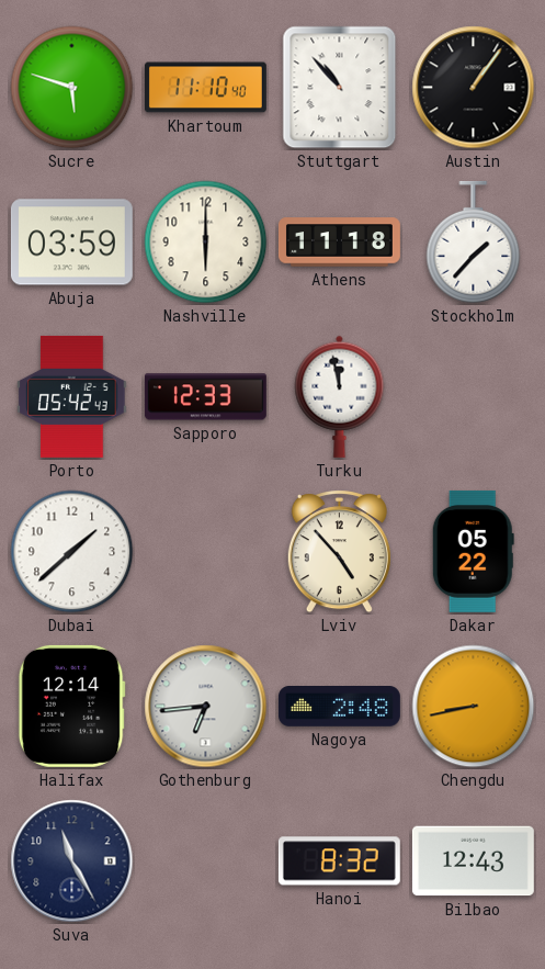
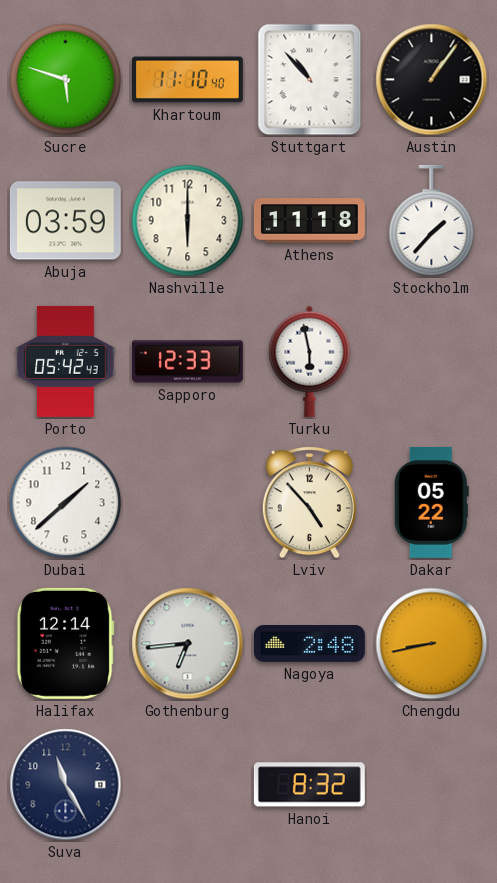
Turku: 11:58 -> 5:58 (310, 361)
Bilbao: 12:43 -> none (473, 861)
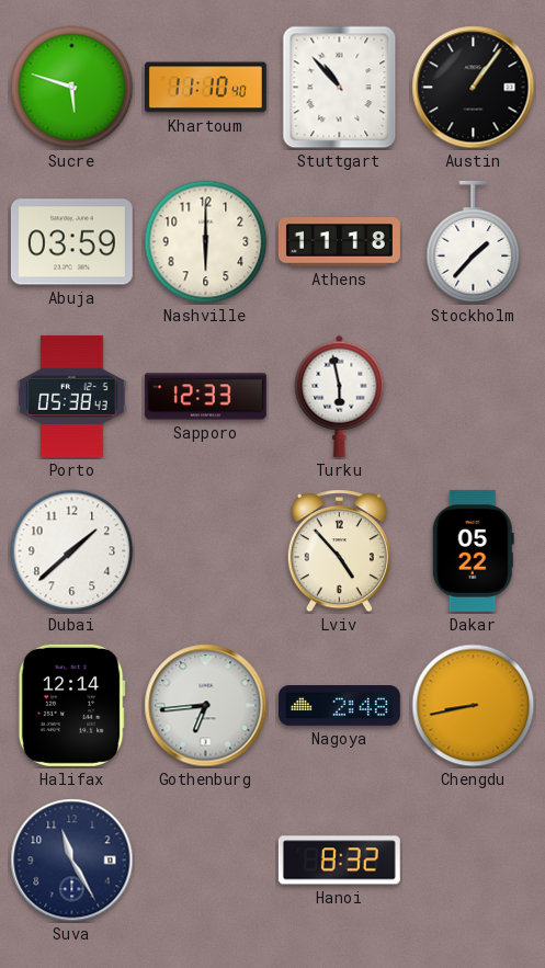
Porto: 05:42 -> 05:38 (72, 396)
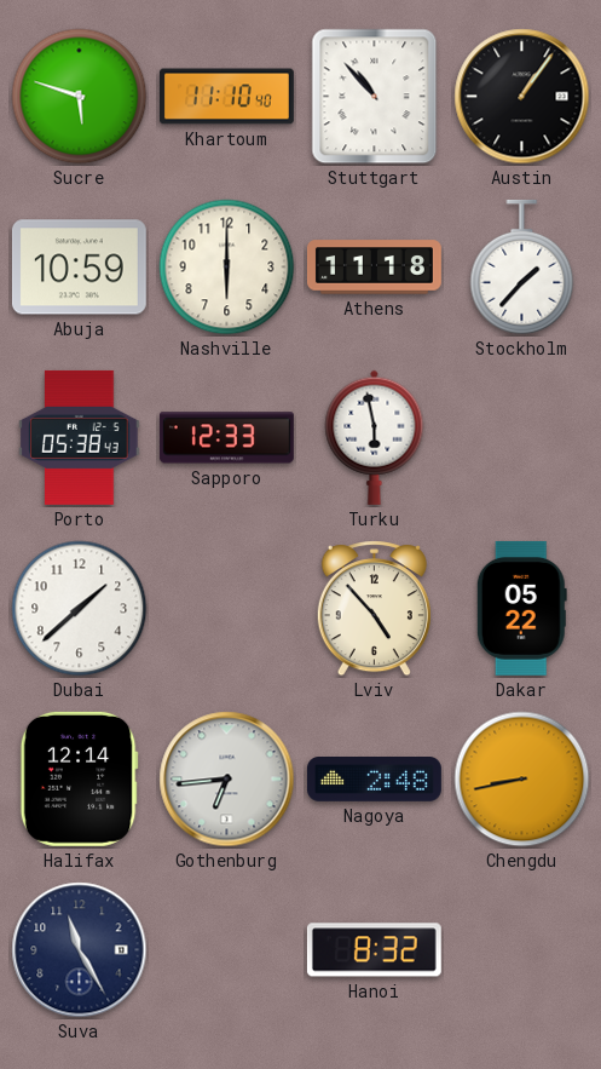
Abuja: 03:59 -> 10:59 (79, 268)
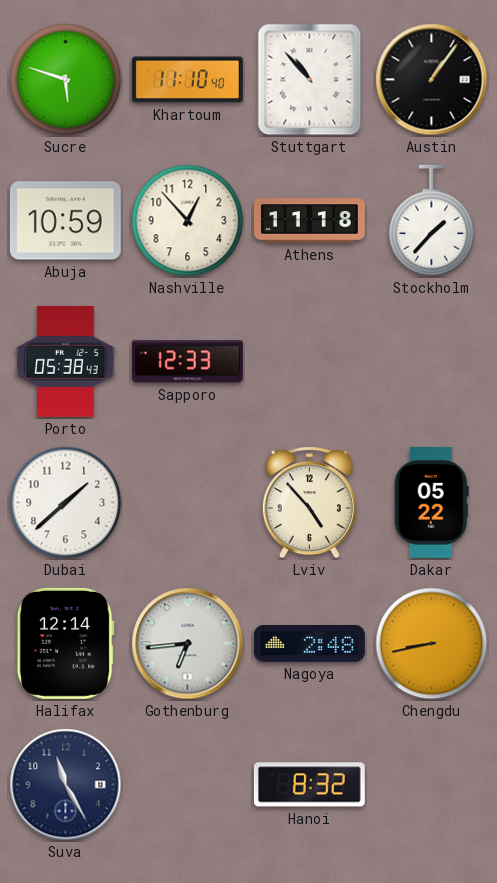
Nashville: 6:00 -> 12:53 (188, 221)
Turku: 5:58 -> none (375, 437)
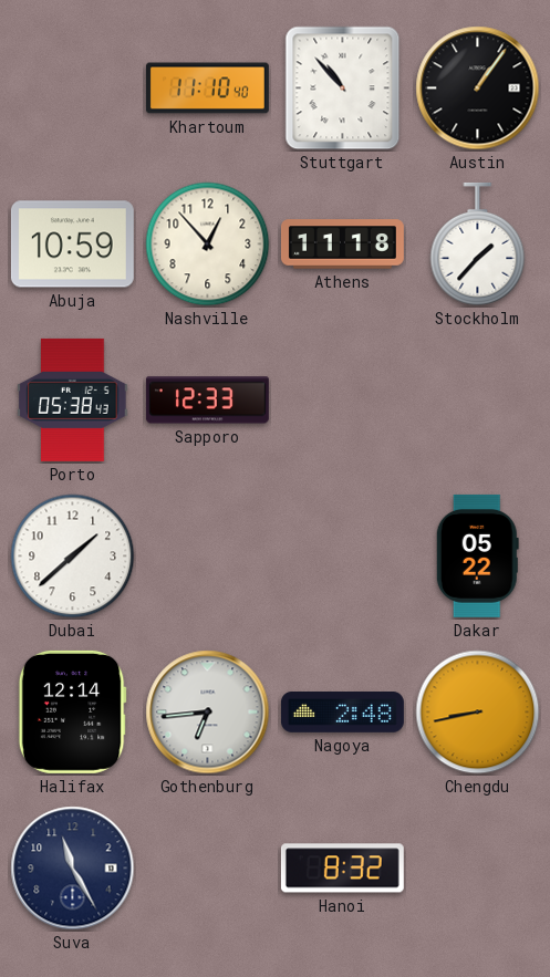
Sucre: 5:48 -> none (66, 80)
Lviv: 4:53 -> none (309, 503)
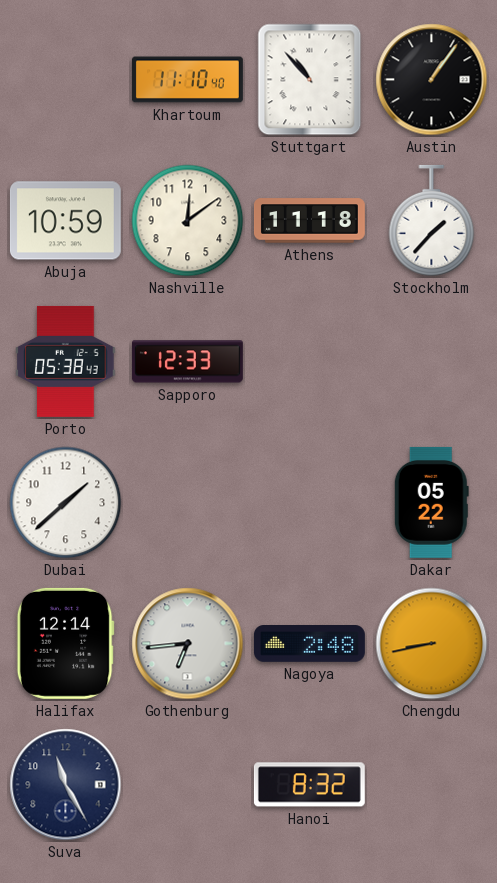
Nashville: 12:53 -> 12:09 (188, 221)
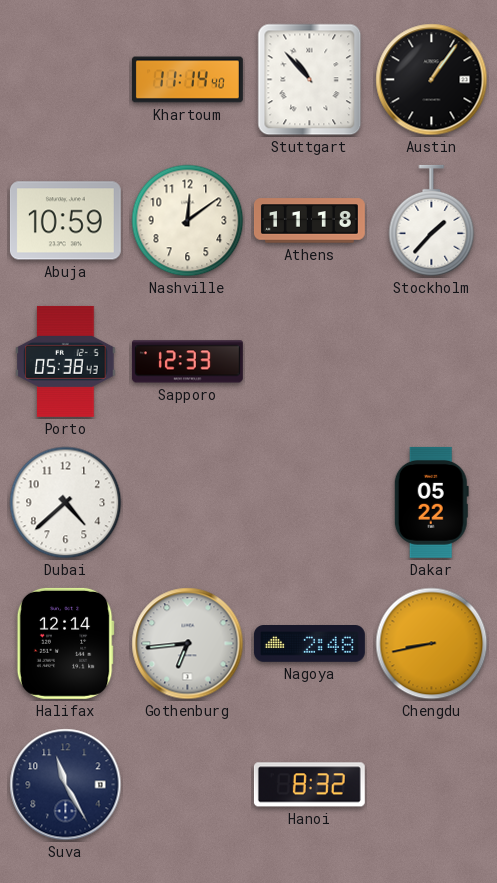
Khartoum: 11:10 -> 11:14 (187, 80)
Dubai: 1:38 -> 4:38 (66, 503)
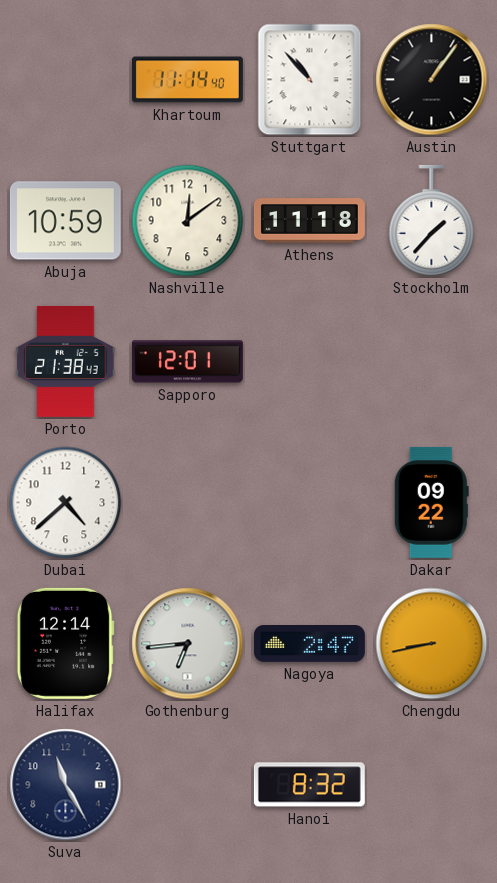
Porto: 05:38 -> 21:38 (66, 361)
Sapporo: 12:33 -> 12:01 (187, 362)
Dakar: 05:22 -> 09:22 (431, 502)
Nagoya: 2:48 -> 2:47 (309, 644)
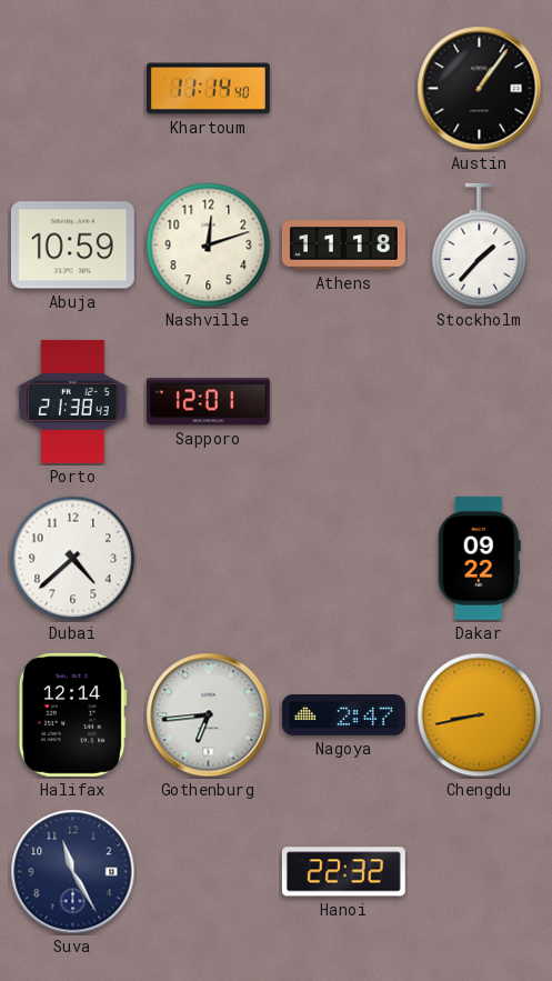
Stuttgart: 10:53 -> none (310, 80)
Nashville: 12:09 -> 12:12 (209, 246)
Hanoi: 8:32 -> 22:32 (343, 872)
